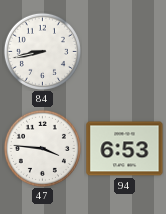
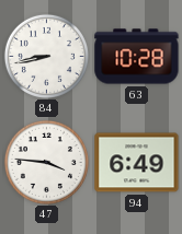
63: none -> 10:28 (137, 57)
94: 6:53 -> 6:49 (137, 163)
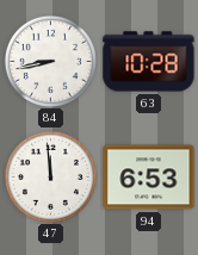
47: 3:46 -> 11:59 (50, 176)
94: 6:49 -> 6:53 (149, 178)
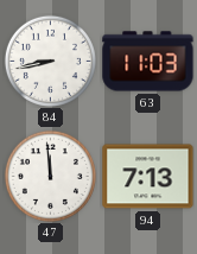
63: 10:28 -> 11:03 (148, 62)
94: 6:53 -> 7:13 (148, 177)
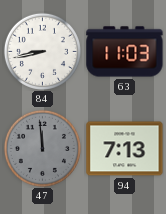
47 dial: white -> grey (42, 148)
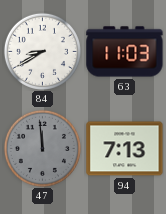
84: 8:43 -> 8:40 (42, 51)
